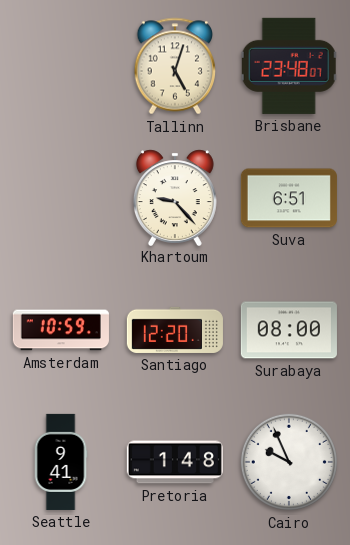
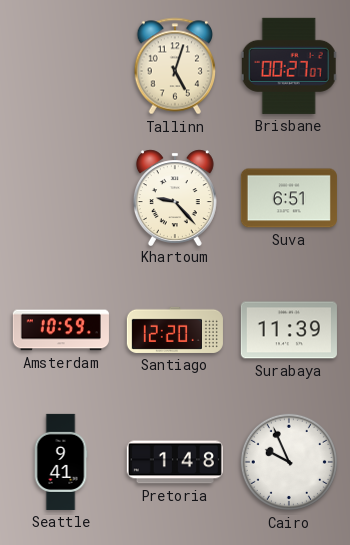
Brisbane: 23:48 -> 00:27 (289, 66)
Surabaya: 08:00 -> 11:39 (289, 330)
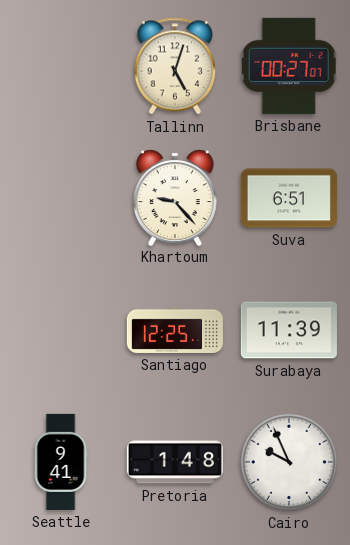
Amsterdam: 10:59 -> none (61, 330)
Santiago: 12:20 -> 12:25 (175, 330)
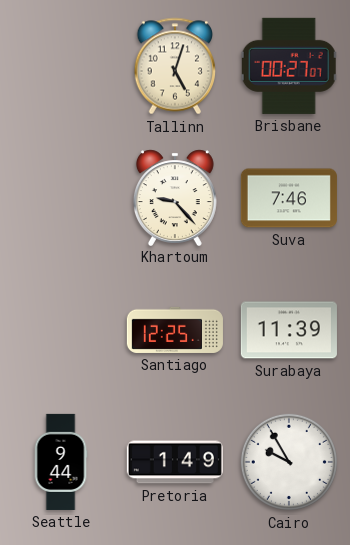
Suva: 6:51 -> 7:46 (289, 198)
Seattle: 9:41 -> 9:44 (61, 462)
Pretoria: 1:48 -> 1:49 (175, 462)
Cairo: 9:56 -> 9:55 (289, 462)
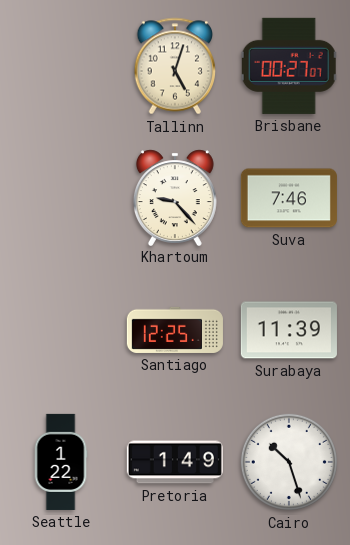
Seattle: 9:44 -> 1:22 (61, 462)
Cairo: 9:55 -> 10:27 (289, 462)
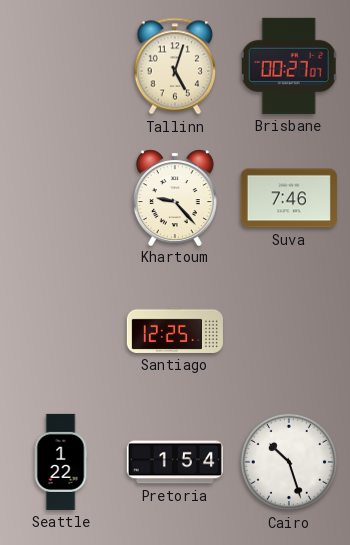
Surabaya: 11:39 -> none (289, 330)
Pretoria: 1:49 -> 1:54 (175, 462)
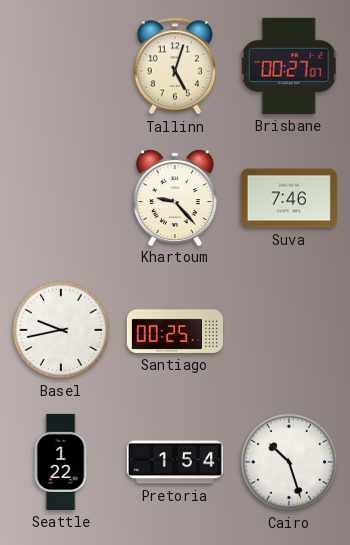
Basel: none -> 9:43 (61, 330)
Santiago: 12:25 -> 00:25 (175, 330)
